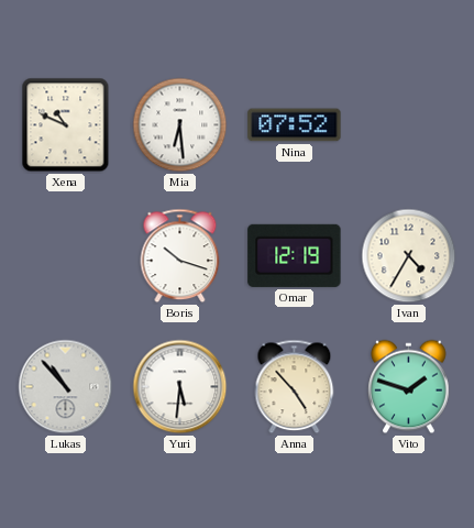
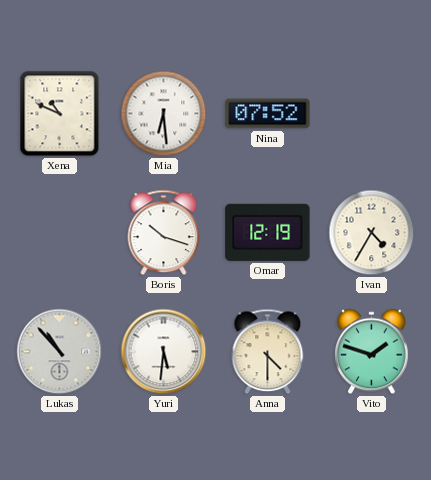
Anna: 4:53 -> 4:30 (268, 352)
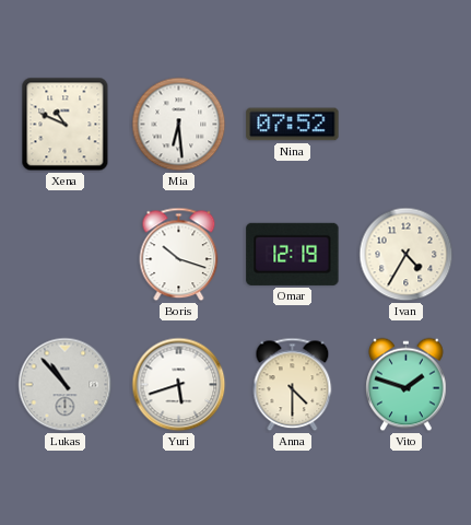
Yuri: 5:31 -> 5:42 (179, 385)
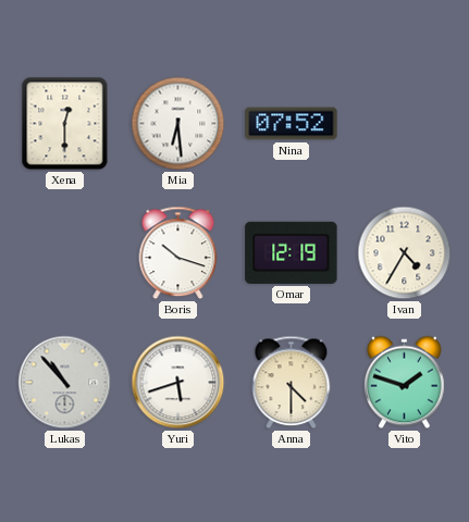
Xena: 10:49 -> 12:30 (65, 124)
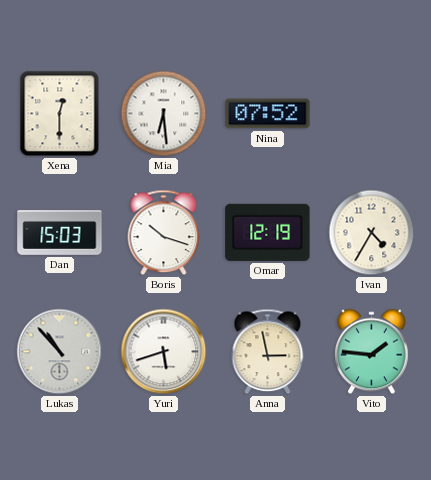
Dan: none -> 15:03 (60, 233)
Anna: 4:30 -> 2:58 (268, 352)
Vito: 1:48 -> 1:46 (372, 352)
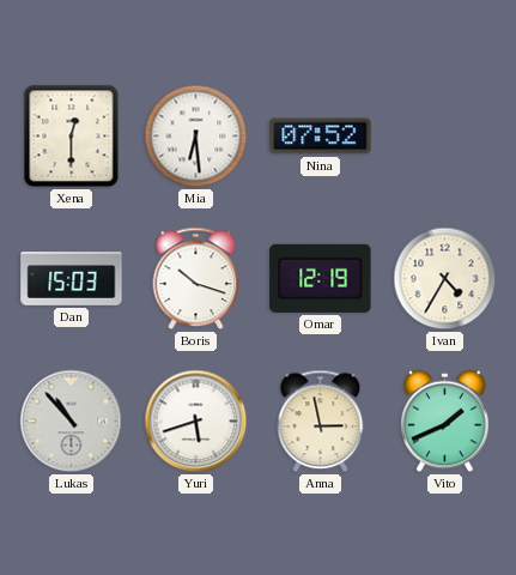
Vito: 1:46 -> 1:41 (445, 422)
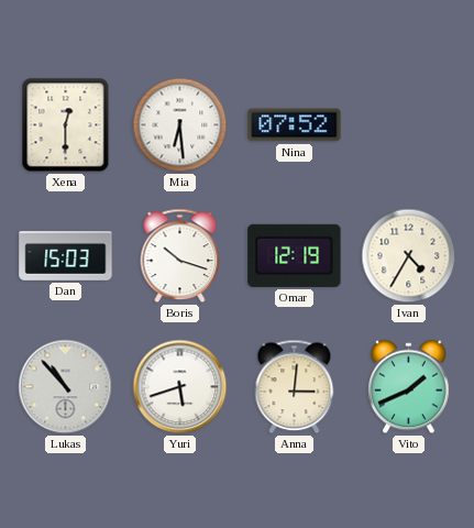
Anna: 2:58 -> 3:01 (295, 387)
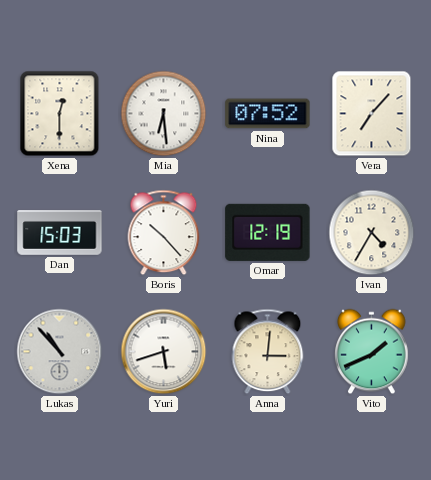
Vera: none -> 7:07 (372, 114)
Boris: 10:18 -> 10:23 (164, 233)
